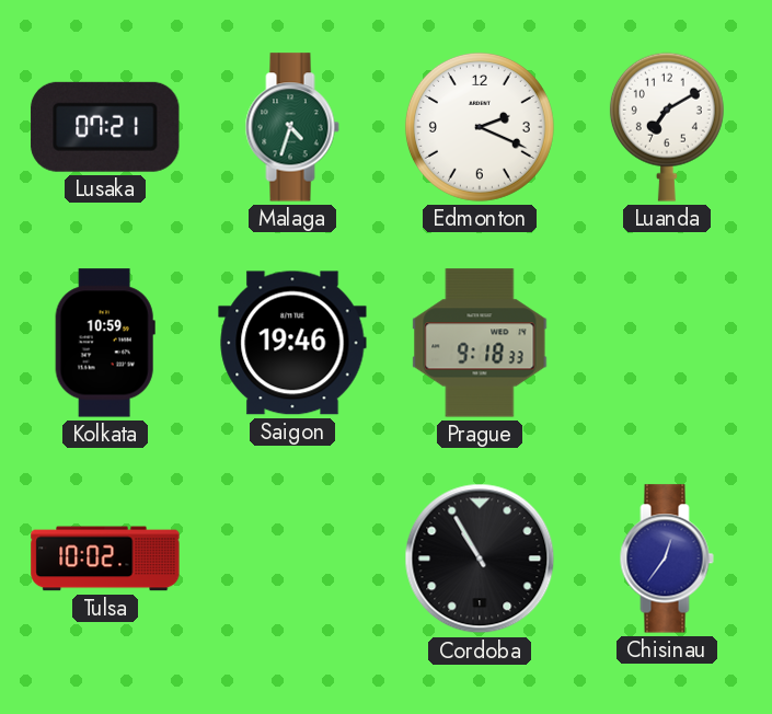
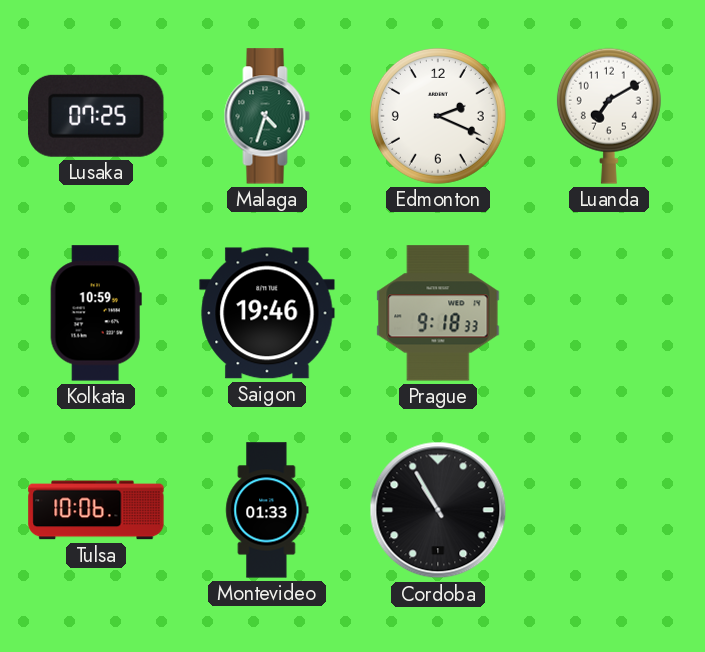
Lusaka: 07:21 -> 07:25 (96, 116)
Tulsa: 10:02 -> 10:06 (96, 510)
Montevideo: none -> 01:33 (267, 510)
Chisinau: 12:36 -> none (667, 558)
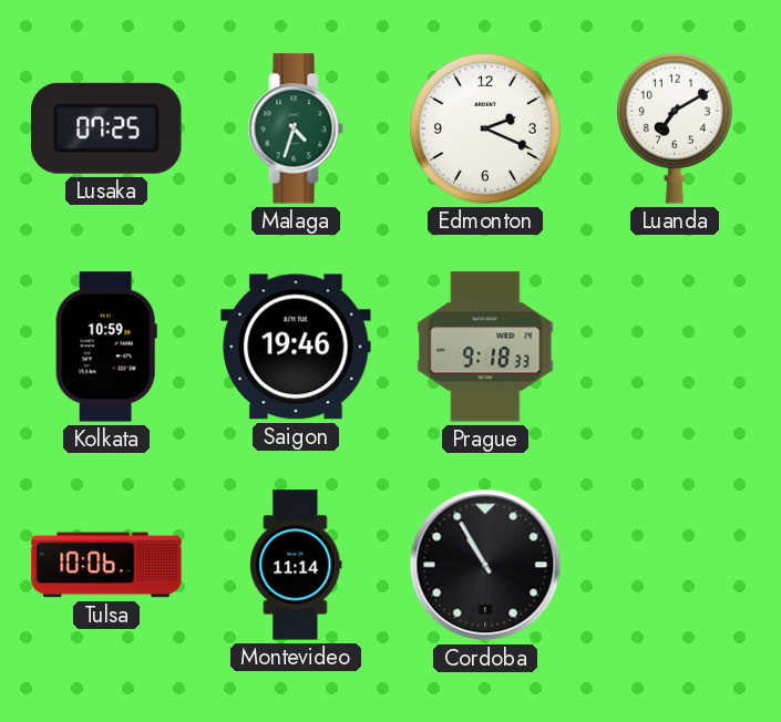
Montevideo: 01:33 -> 11:14 (296, 565)
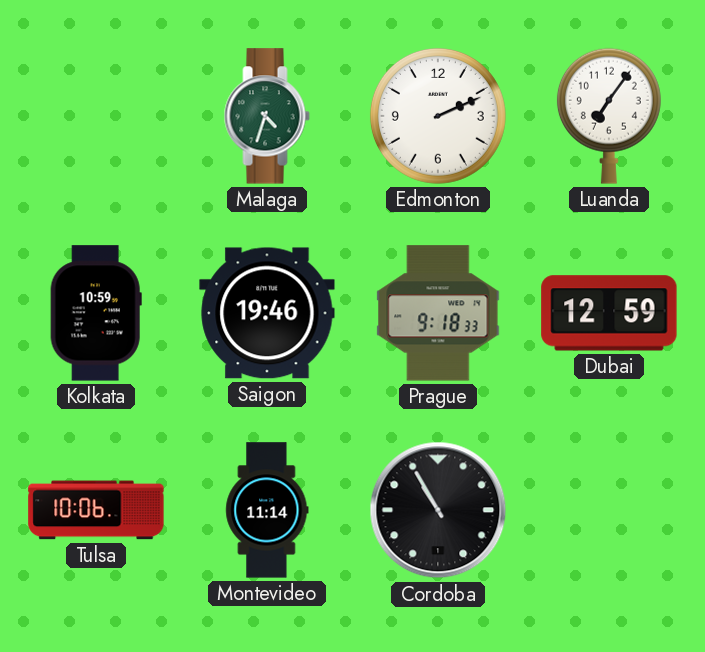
Lusaka: 07:25 -> none (106, 128)
Edmonton: 2:19 -> 2:11 (438, 116)
Luanda: 7:10 -> 7:06 (609, 116)
Dubai: none -> 12:59 (609, 313)
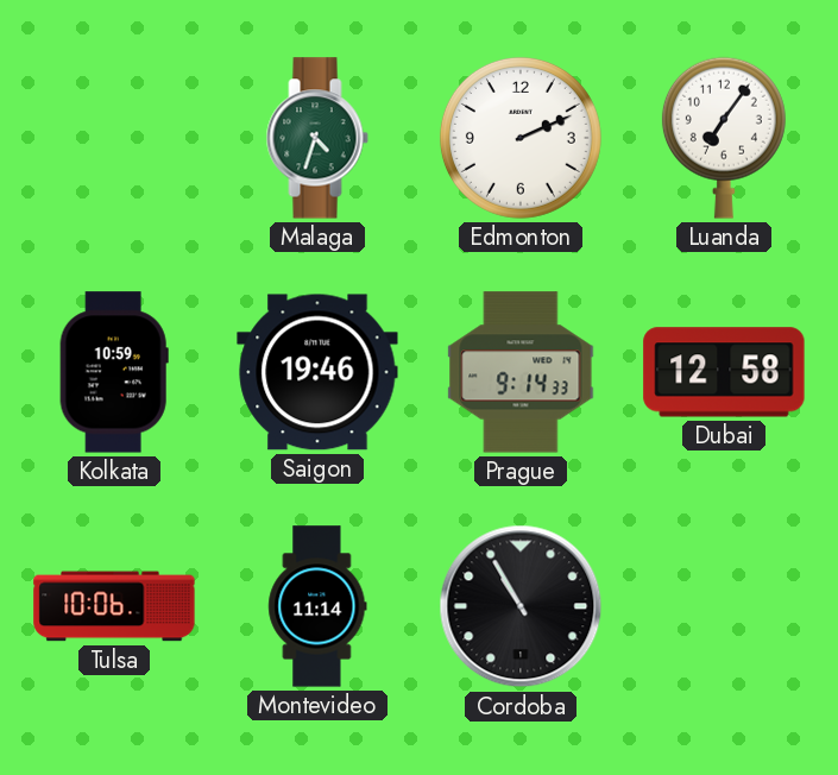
Prague: 9:18 -> 9:14 (521, 372)
Dubai: 12:59 -> 12:58 (724, 372)
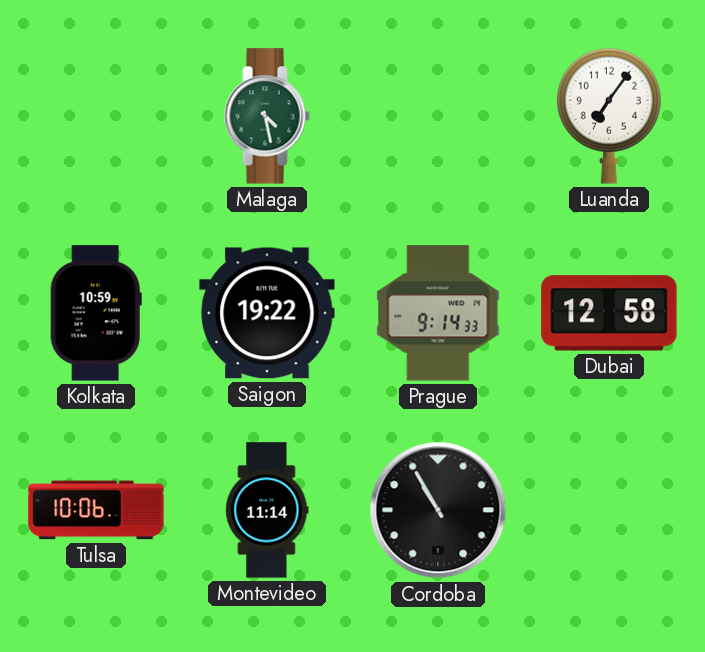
Malaga: 4:33 -> 4:28 (267, 116)
Edmonton: 2:11 -> none (521, 138)
Saigon: 19:46 -> 19:22 (267, 313)
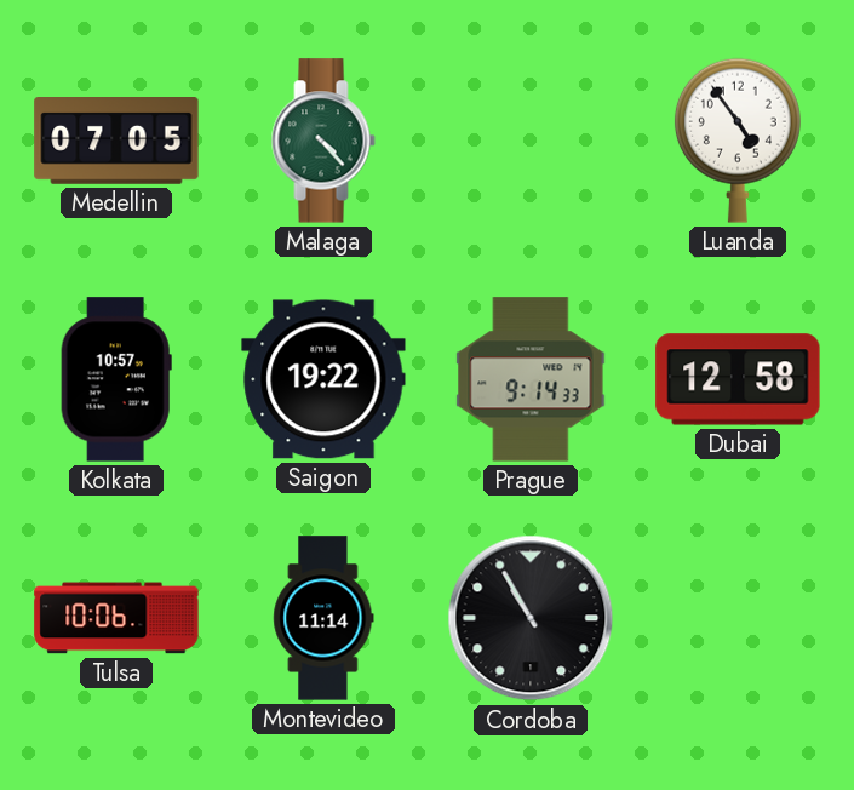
Medellin: none -> 07:05 (116, 142)
Malaga: 4:28 -> 4:23 (323, 141)
Luanda: 7:06 -> 4:54 (738, 141)
Kolkata: 10:59 -> 10:57 (116, 379)
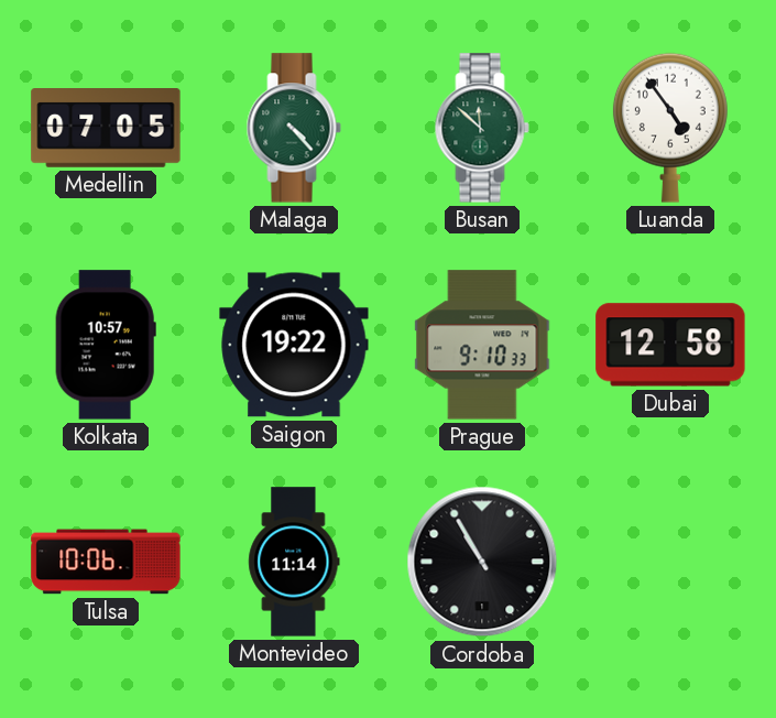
Busan: none -> 11:52 (482, 128)
Prague: 9:14 -> 9:10 (482, 345)
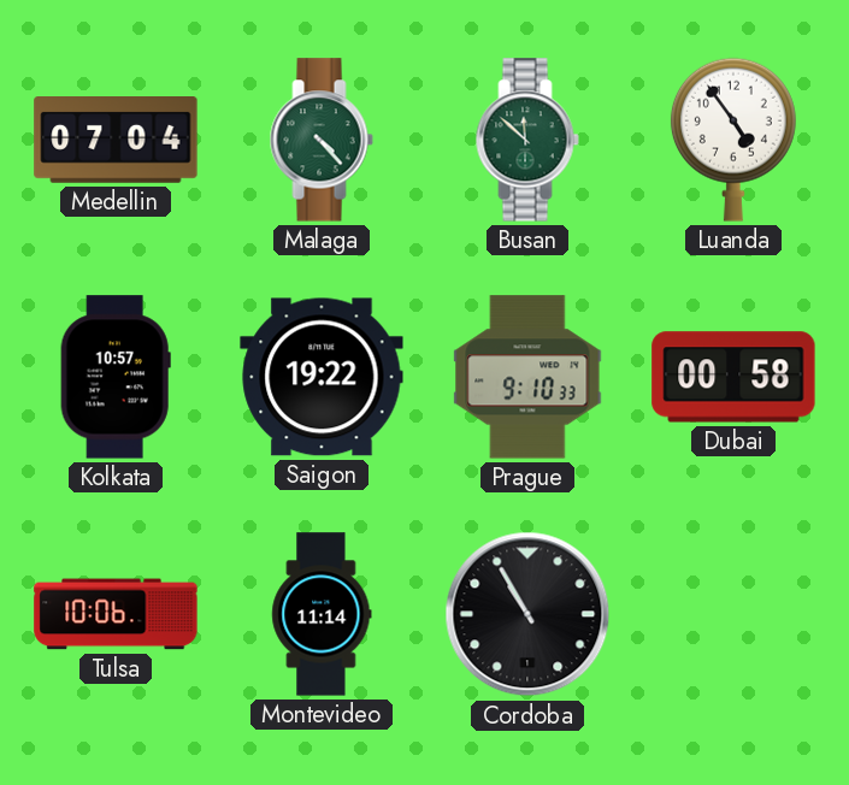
Medellin: 07:05 -> 07:04 (116, 141)
Dubai: 12:58 -> 00:58 (733, 377)
